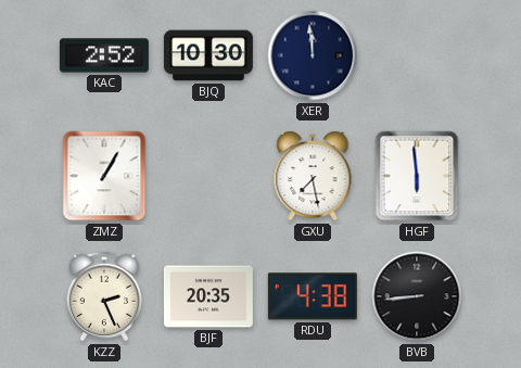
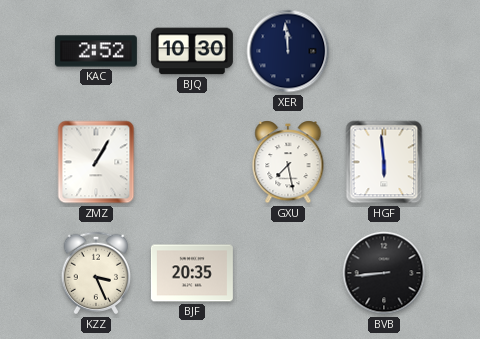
KZZ: 2:26 -> 3:26 (96, 273)
RDU: 4:38 -> none (313, 296)
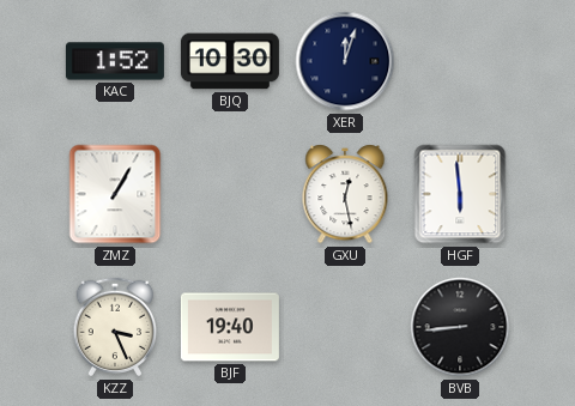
KAC: 2:52 -> 1:52 (115, 61)
XER: 11:59 -> 12:03 (345, 61)
GXU: 7:28 -> 12:28 (345, 194)
BJF: 20:35 -> 19:40 (230, 327)
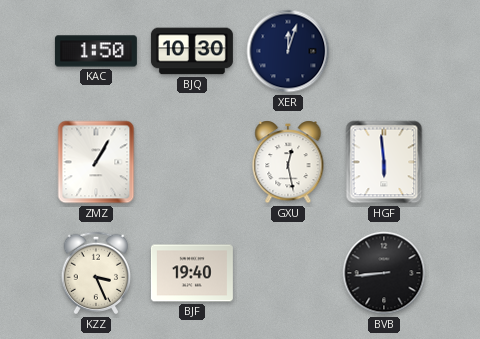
KAC: 1:52 -> 1:50 (96, 51)
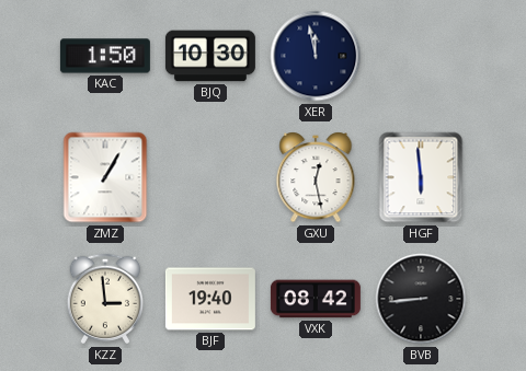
XER: 12:03 -> 11:58 (316, 56)
KZZ: 3:26 -> 2:59 (105, 299)
VXK: none -> 08:42 (316, 299)
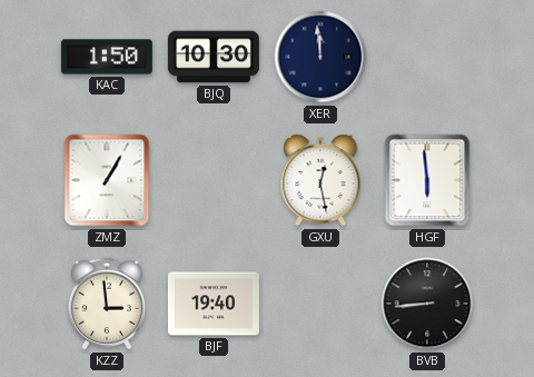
XER: 11:58 -> 11:59 (320, 57)
VXK: 08:42 -> none (316, 299)
